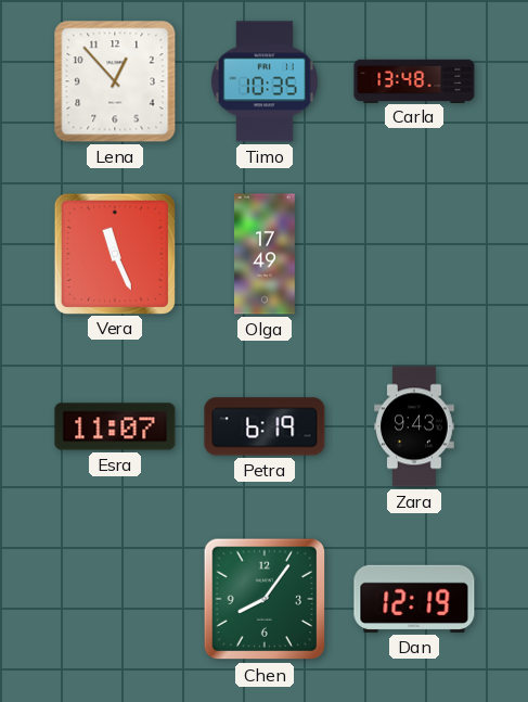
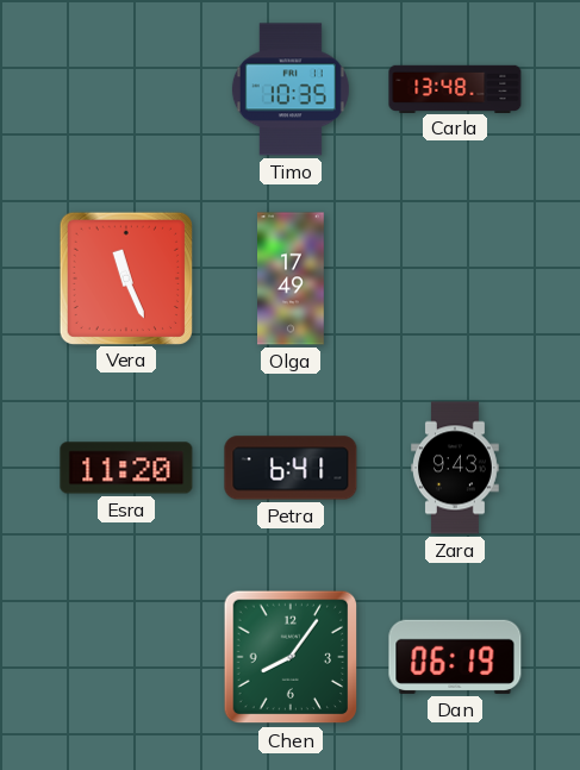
Lena: 12:53 -> none (115, 81)
Esra: 11:07 -> 11:20 (126, 468)
Petra: 6:19 -> 6:41 (291, 468)
Dan: 12:19 -> 06:19 (455, 657)
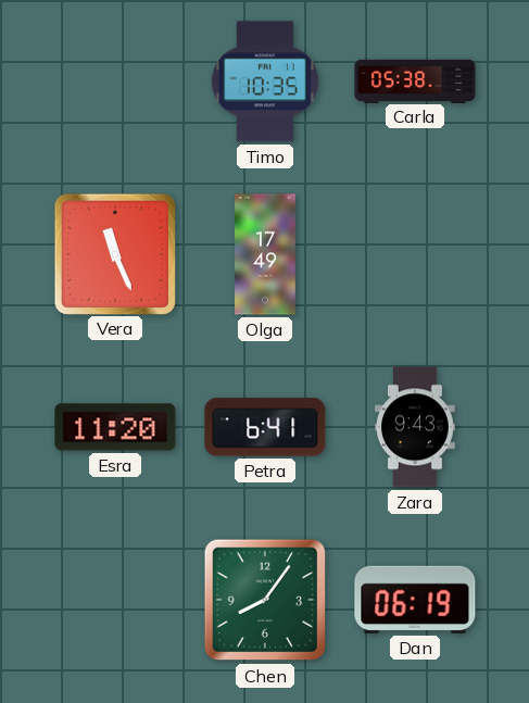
Carla: 13:48 -> 05:38 (415, 80)
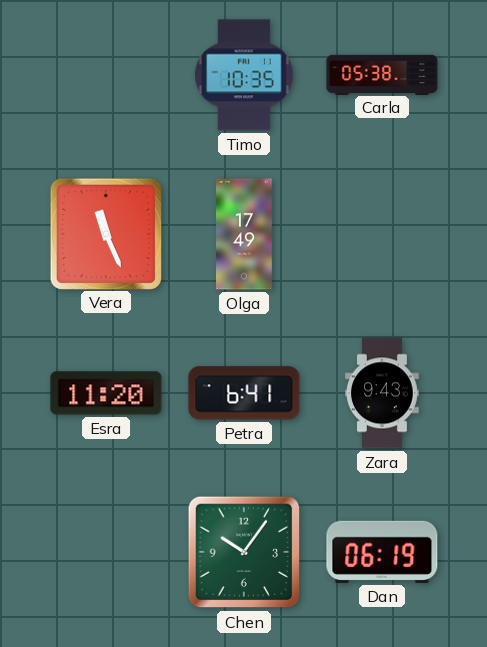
Chen: 8:06 -> 10:06 (244, 552)
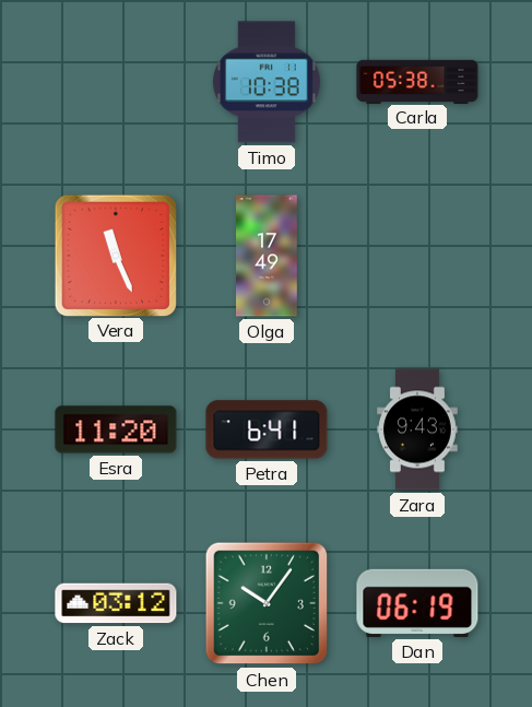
Timo: 10:35 -> 10:38 (267, 82)
Zack: none -> 03:12 (116, 603)
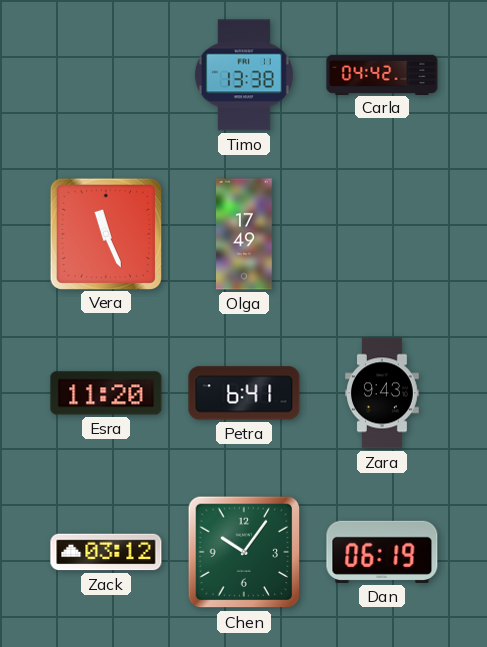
Timo: 10:38 -> 13:38 (244, 75)
Carla: 05:38 -> 04:42 (382, 74)
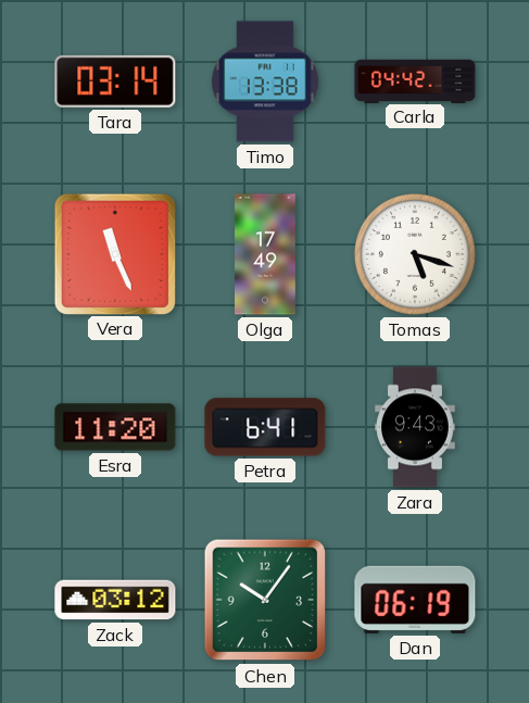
Tara: none -> 03:14 (115, 81)
Tomas: none -> 5:18 (415, 254)
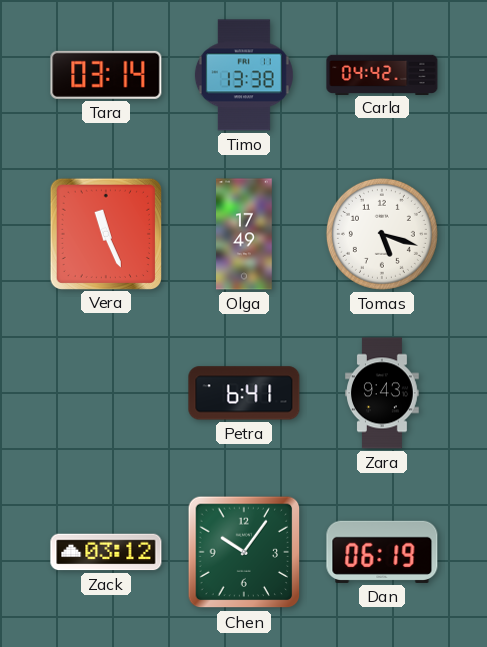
Esra: 11:20 -> none (115, 427)
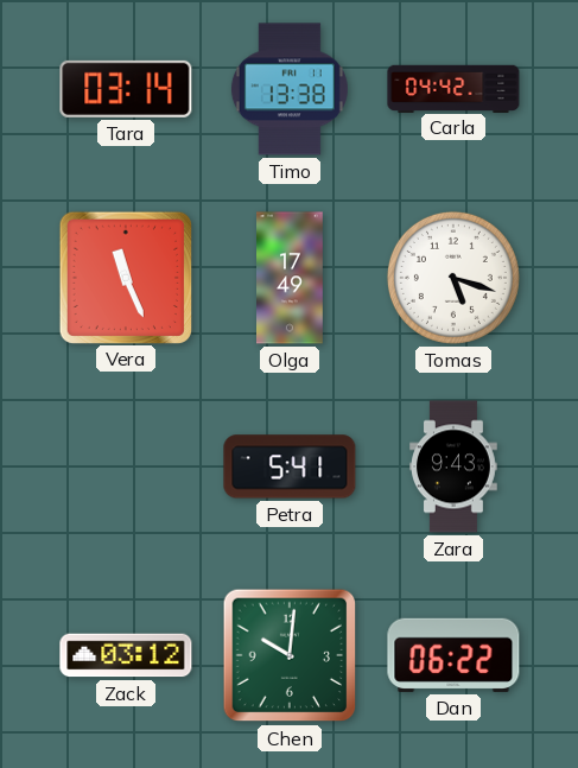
Petra: 6:41 -> 5:41 (290, 466)
Chen: 10:06 -> 10:01 (290, 655)
Dan: 06:19 -> 06:22 (453, 655)
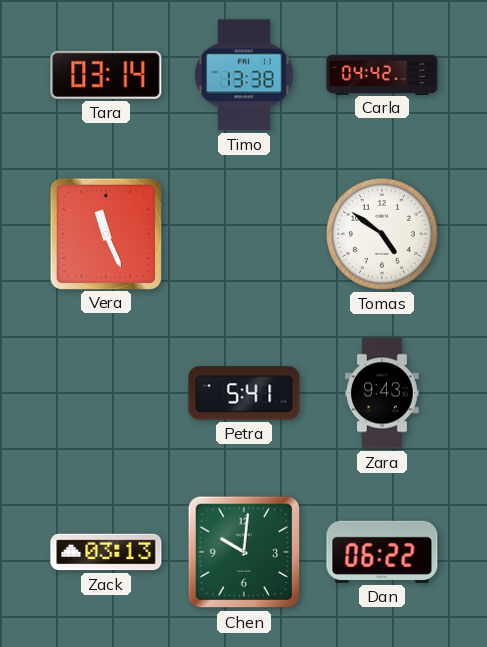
Olga: 17:49 -> none (290, 278)
Tomas: 5:18 -> 4:51 (382, 234)
Zack: 03:12 -> 03:13 (106, 552)
